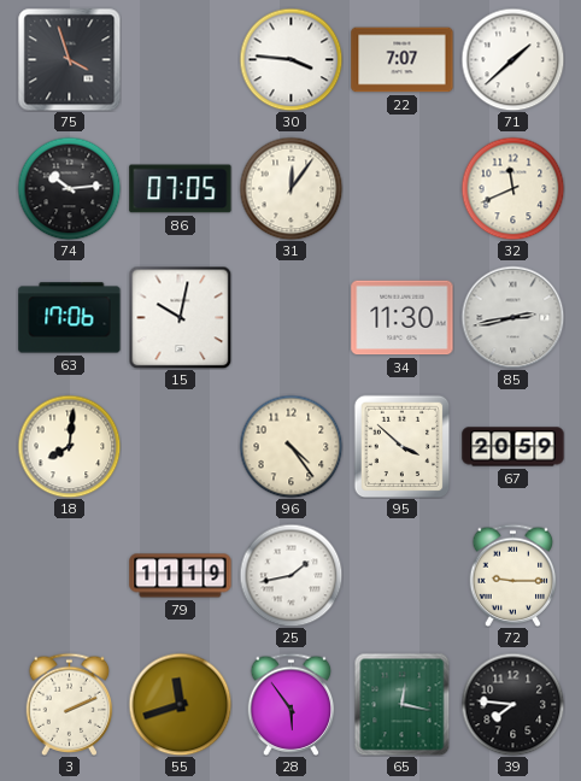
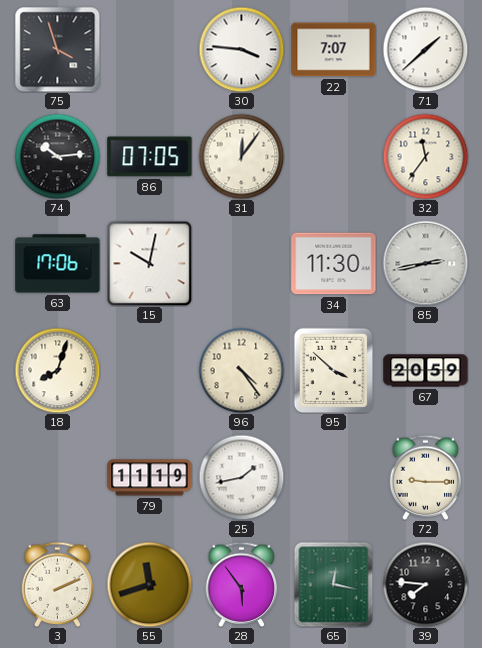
32: 11:41 -> 11:36 (425, 156)
18: 8:01 -> 8:03 (57, 370)
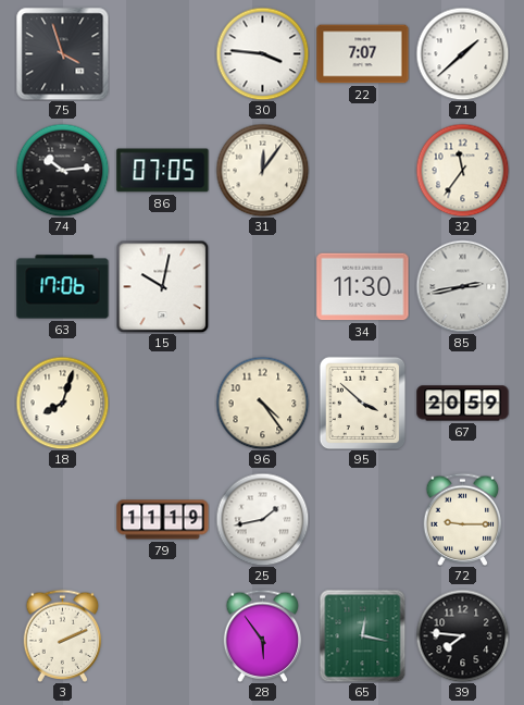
55: 11:42 -> none (149, 584)
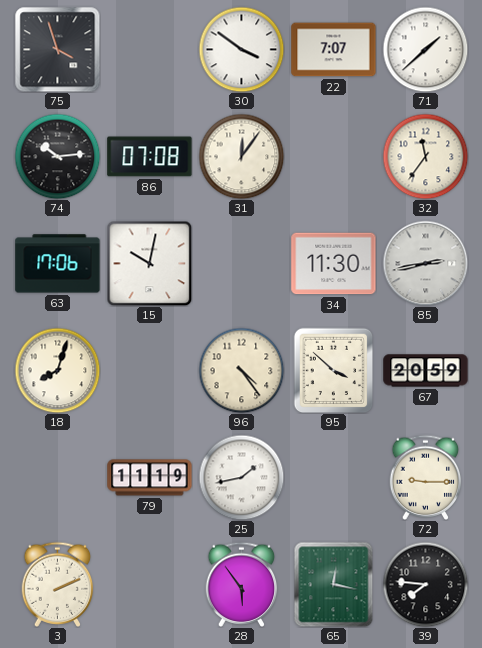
30: 3:46 -> 3:51 (241, 49)
86: 07:05 -> 07:08 (150, 157)
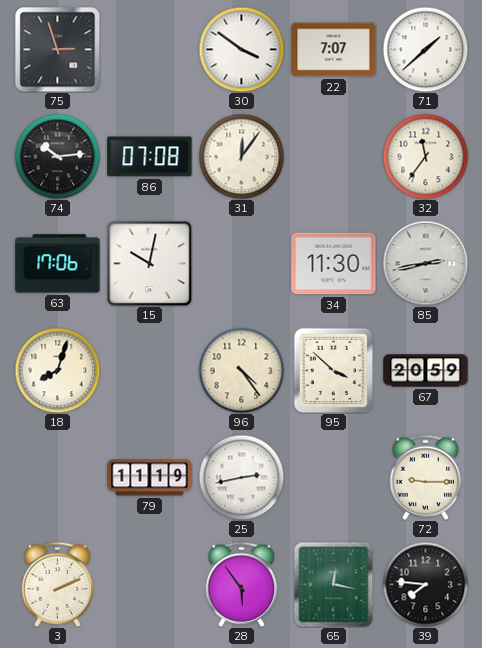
75: 3:57 -> 2:57 (57, 49)
25: 1:43 -> 2:43 (241, 477)
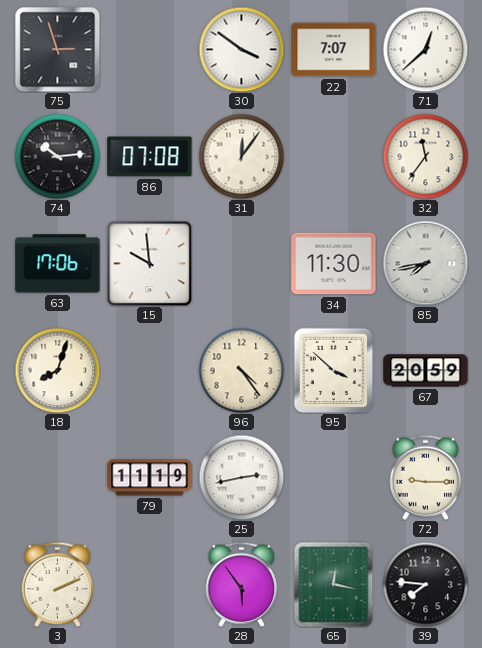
71: 1:38 -> 12:38 (425, 49)
15: 10:02 -> 9:59 (149, 263)
85: 2:43 -> 7:43 (425, 263)
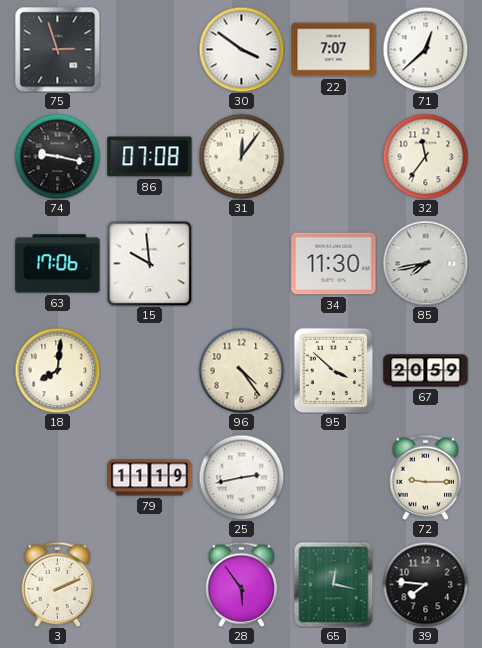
74: 10:14 -> 9:17 (57, 156)
18: 8:03 -> 8:01 (57, 370)
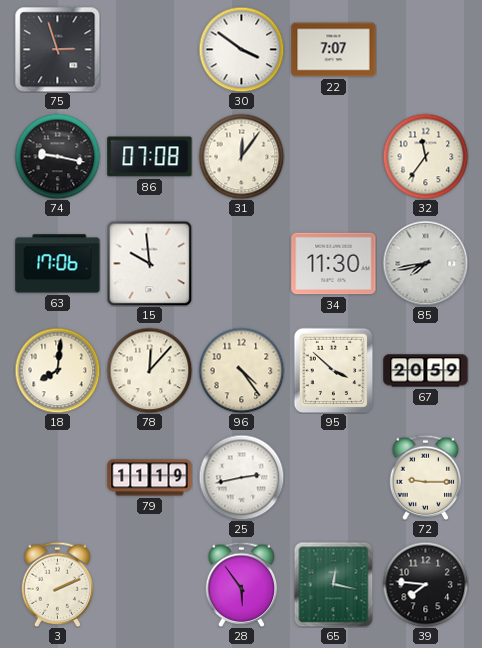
71: 12:38 -> none (425, 49)
78: none -> 12:07 (149, 370)
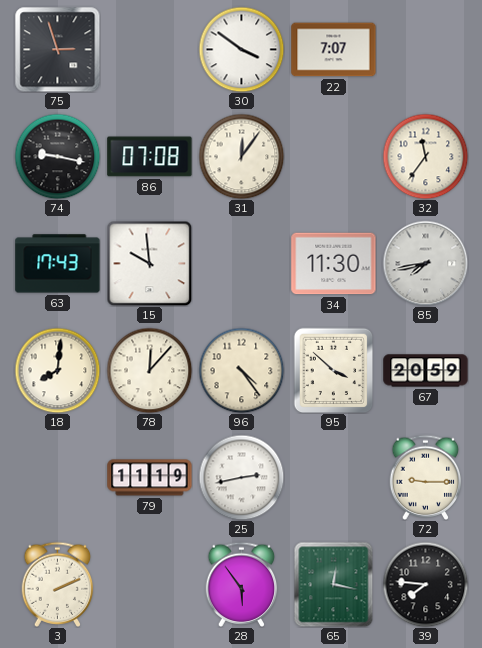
63: 17:06 -> 17:43 (58, 264)
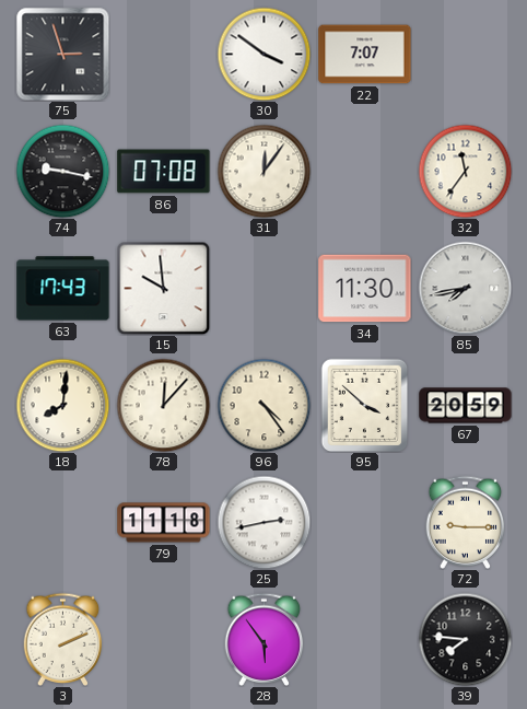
79: 11:19 -> 11:18 (164, 523)
65: 12:17 -> none (334, 584)
